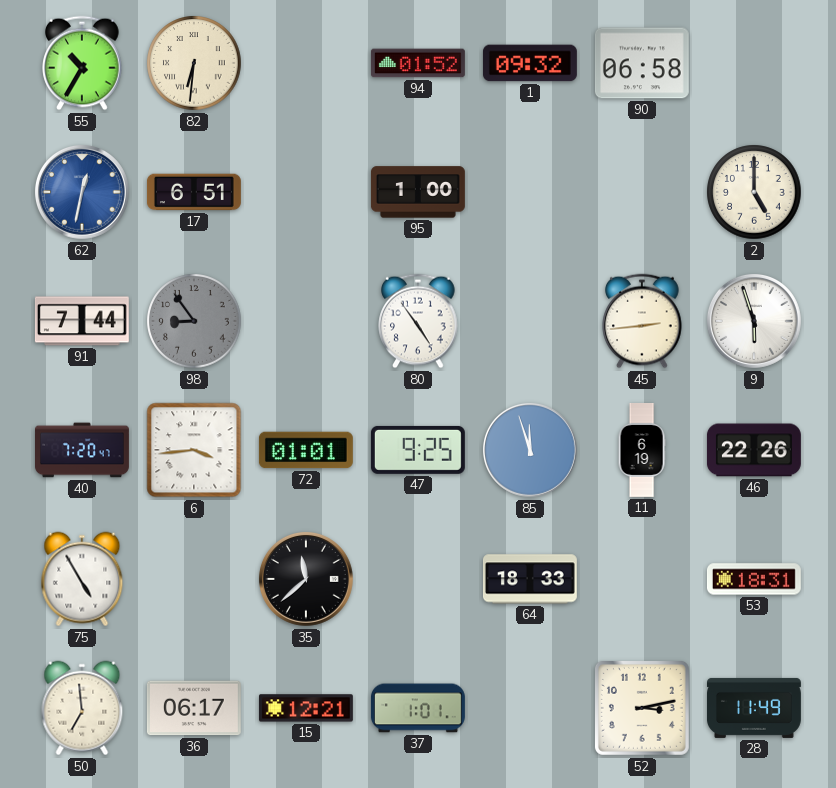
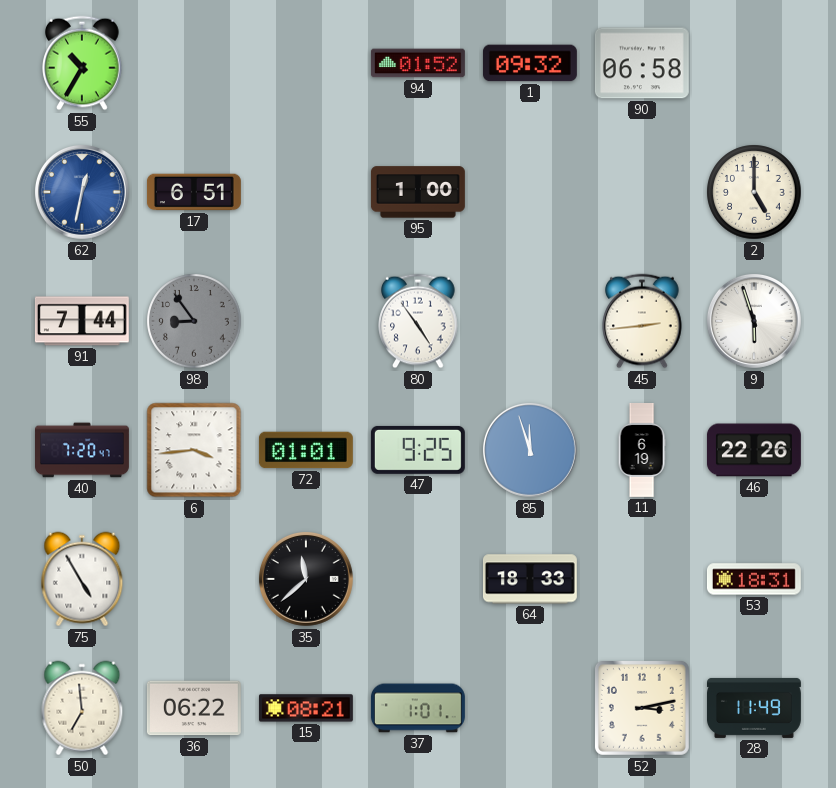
82: 6:31 -> none (194, 63)
36: 06:17 -> 06:22 (194, 708)
15: 12:21 -> 08:21 (306, 708)
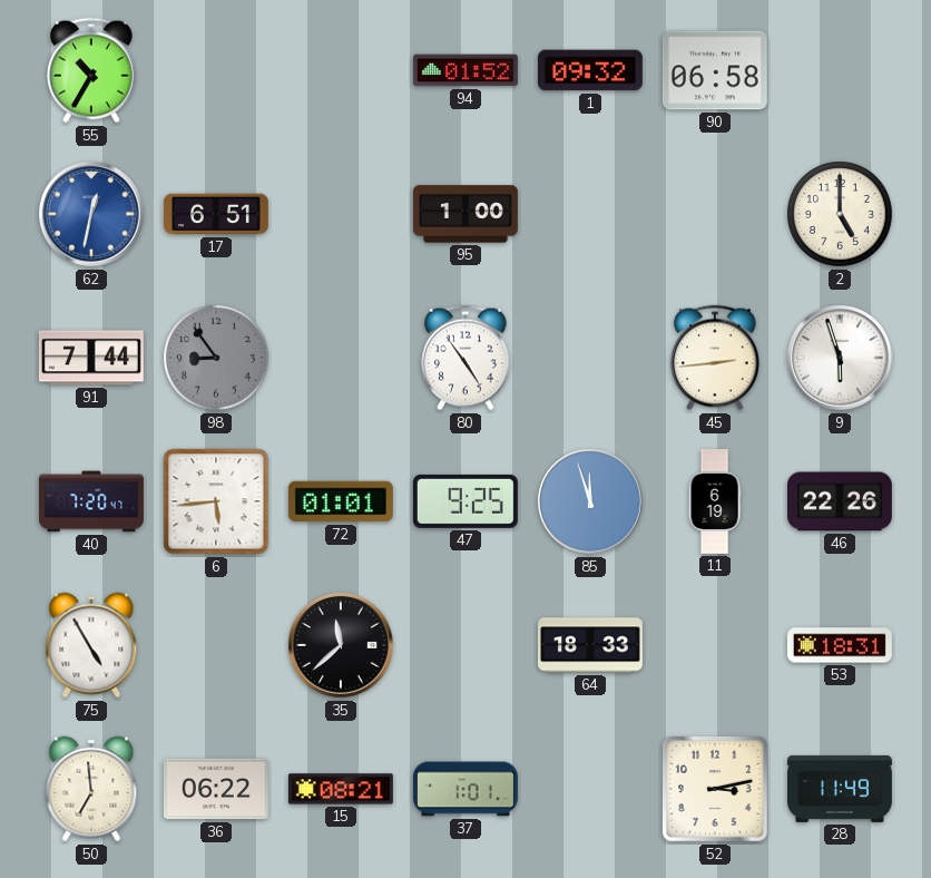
6: 3:44 -> 5:44 (216, 501)
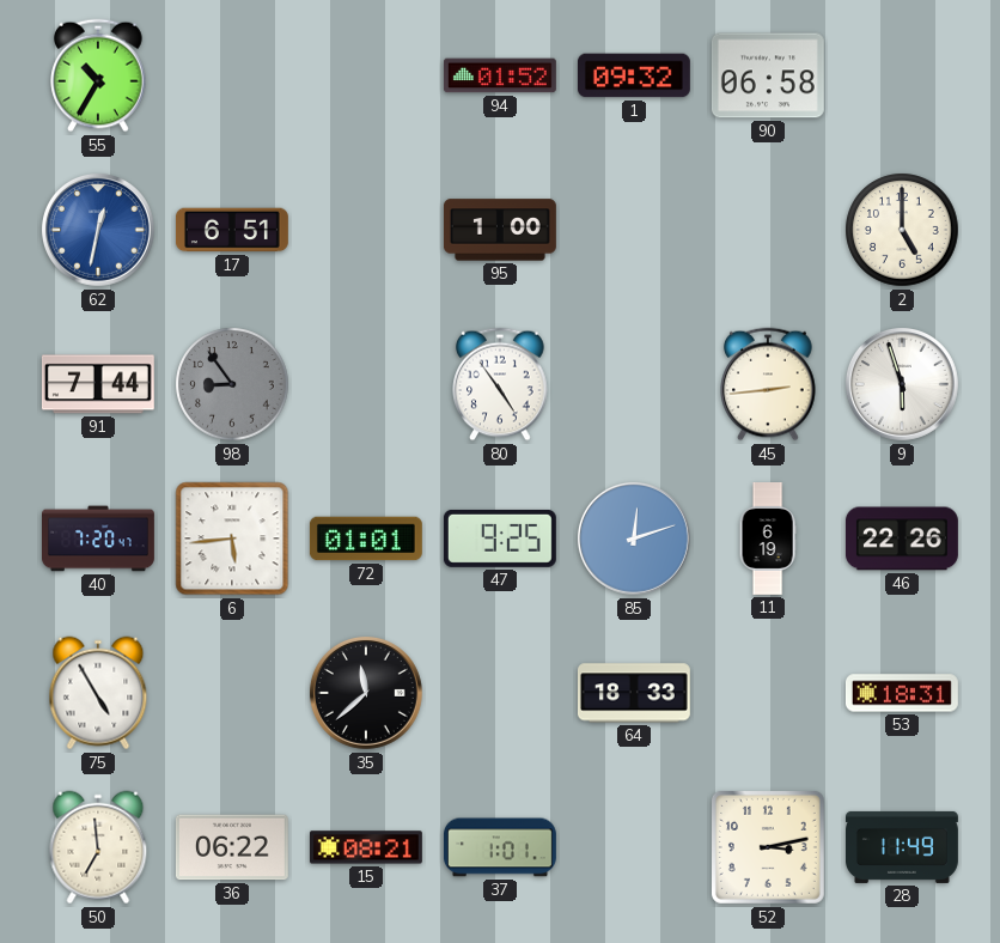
85: 11:57 -> 12:12 (634, 539)
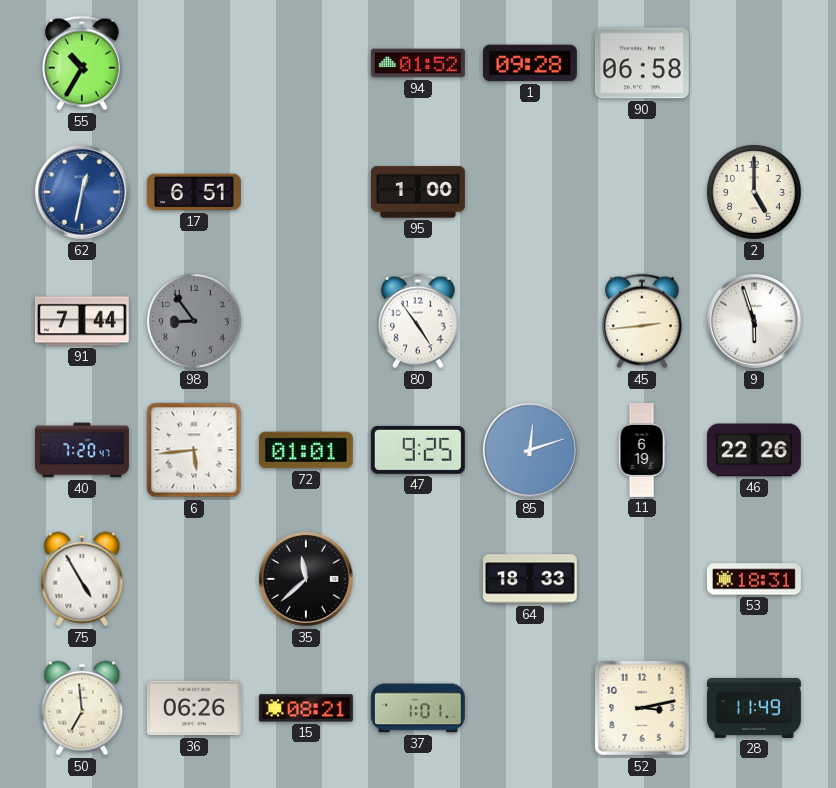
1: 09:32 -> 09:28 (530, 63)
36: 06:22 -> 06:26 (194, 708)
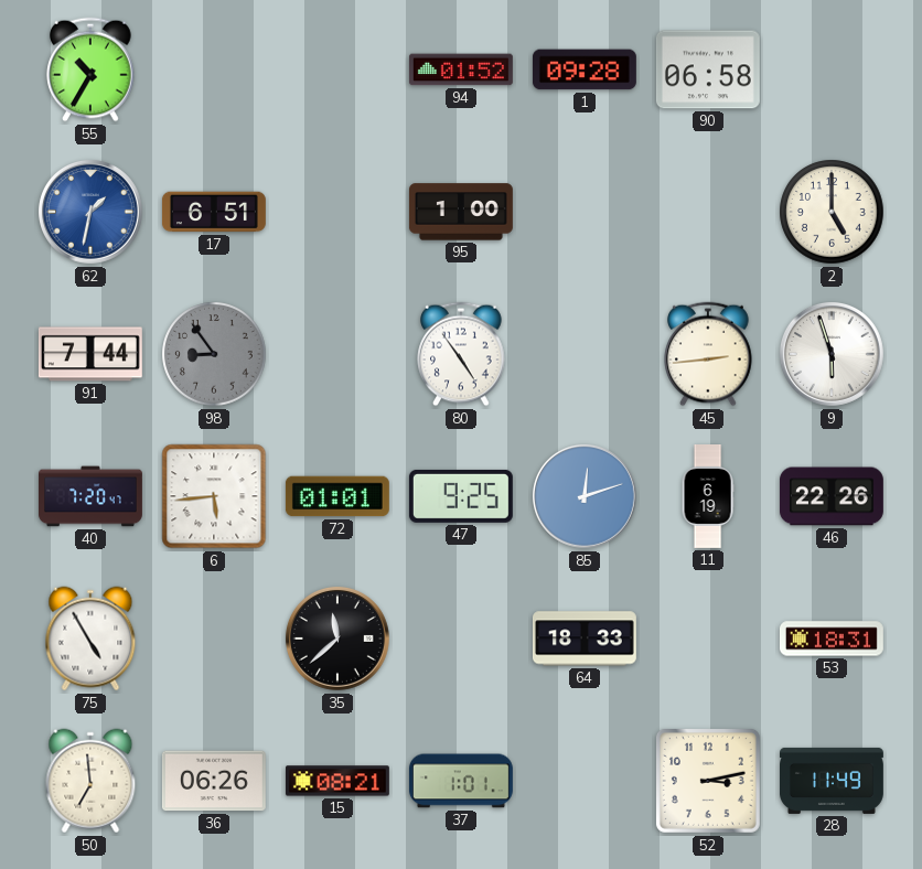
62: 12:32 -> 1:32 (90, 212)
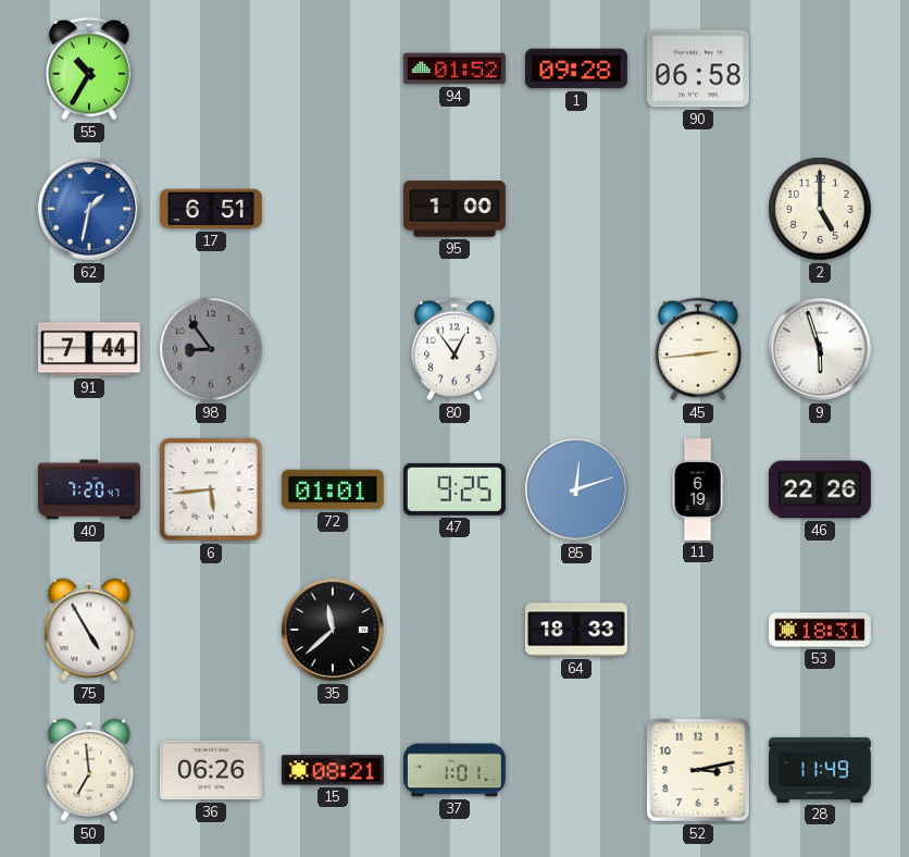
80: 4:54 -> 12:54 (454, 349)
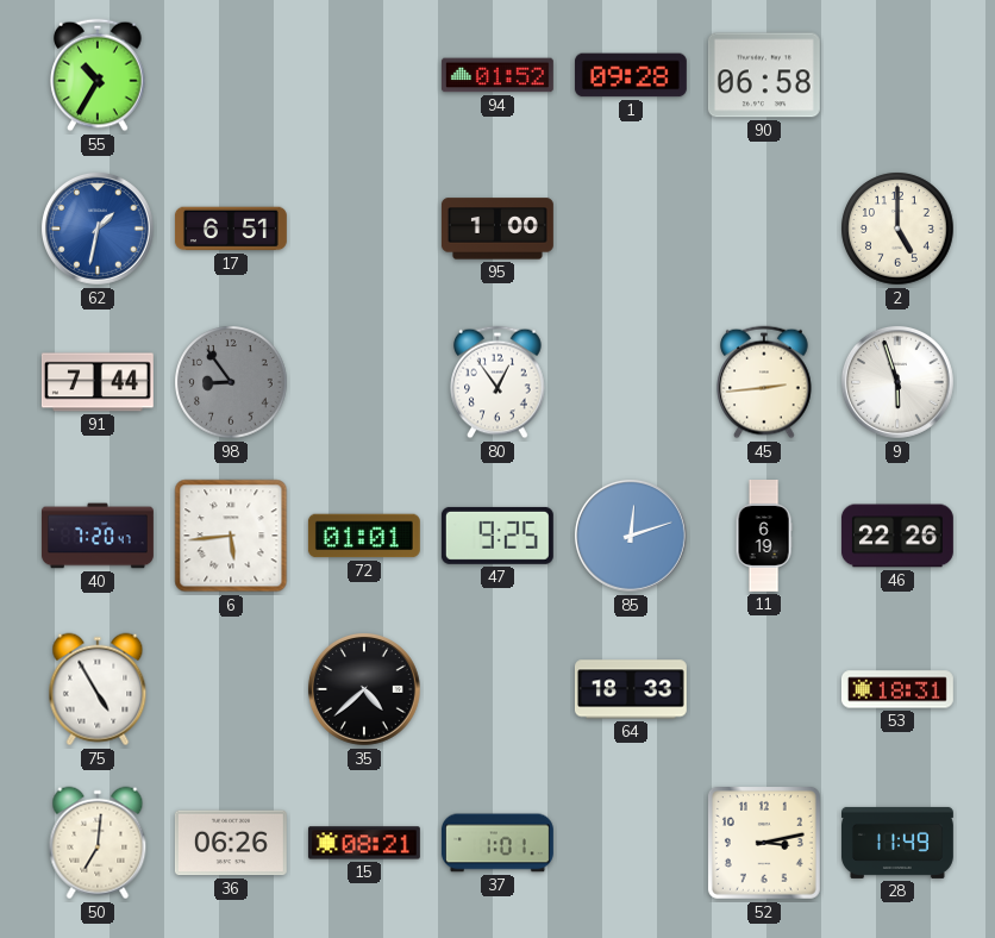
35: 11:38 -> 4:38 (364, 689)
50: 6:59 -> 7:01 (98, 843)
